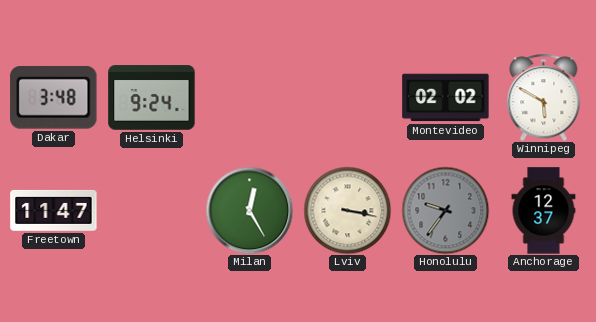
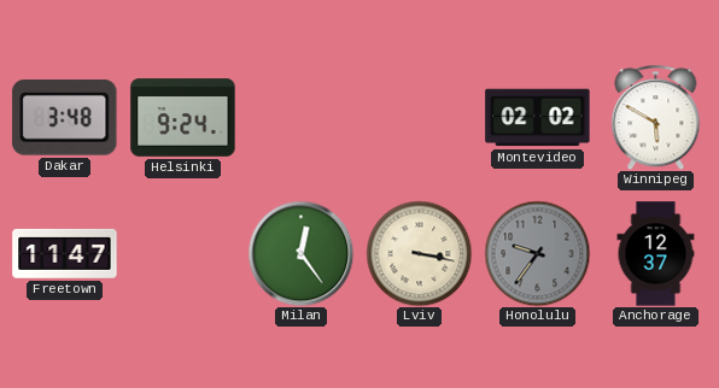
Milan: 12:25 -> 12:24 (300, 253)
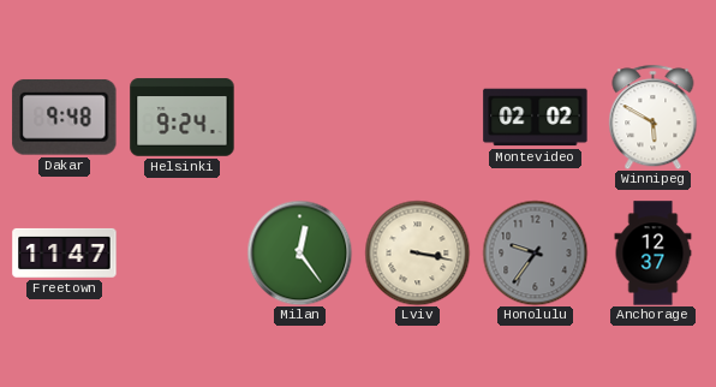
Dakar: 3:48 -> 9:48 (65, 117)
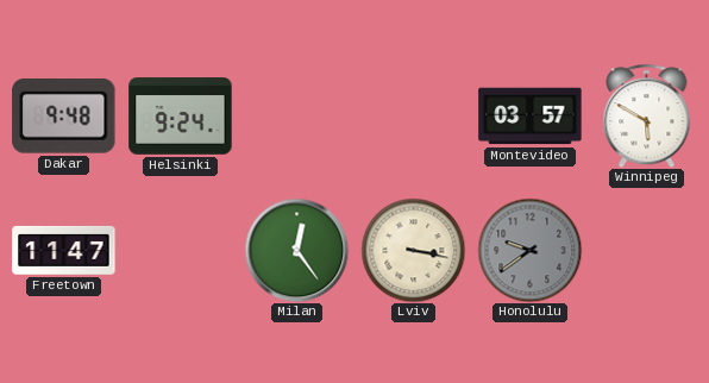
Montevideo: 02:02 -> 03:57 (531, 117)
Honolulu: 9:36 -> 9:39 (529, 250)
Anchorage: 12:37 -> none (654, 254)
